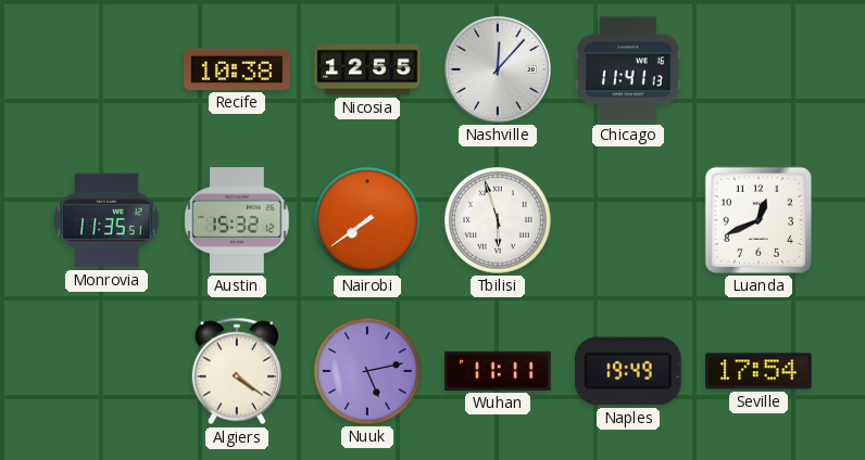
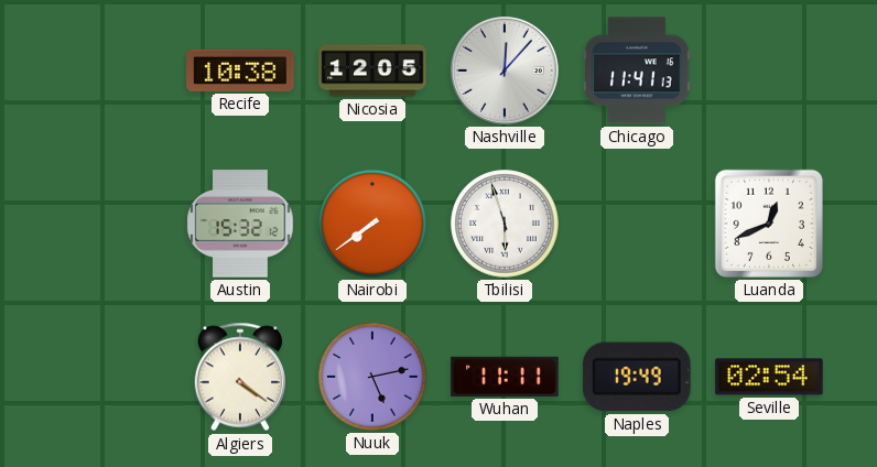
Nicosia: 12:55 -> 12:05 (372, 70)
Monrovia: 11:35 -> none (106, 220)
Seville: 17:54 -> 02:54 (769, 377)
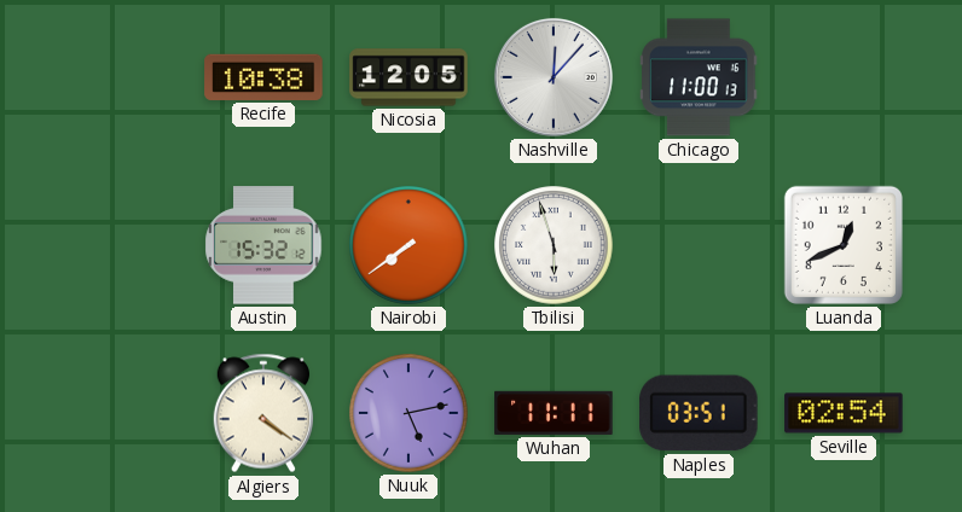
Chicago: 11:41 -> 11:00 (699, 77)
Naples: 19:49 -> 03:51 (700, 413)
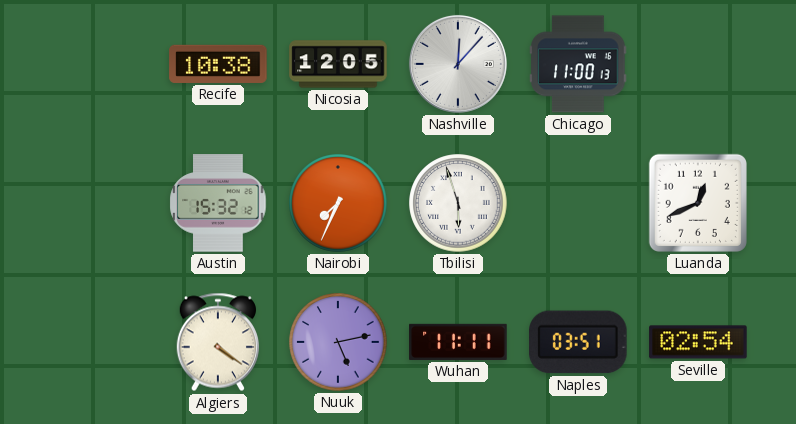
Nairobi: 7:39 -> 7:34 (338, 203)
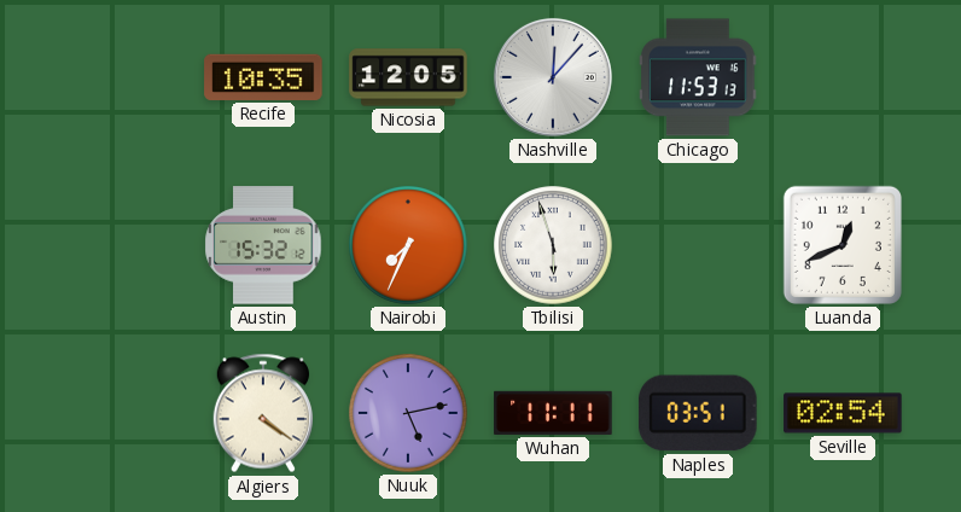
Recife: 10:38 -> 10:35 (263, 77)
Chicago: 11:00 -> 11:53 (698, 77)
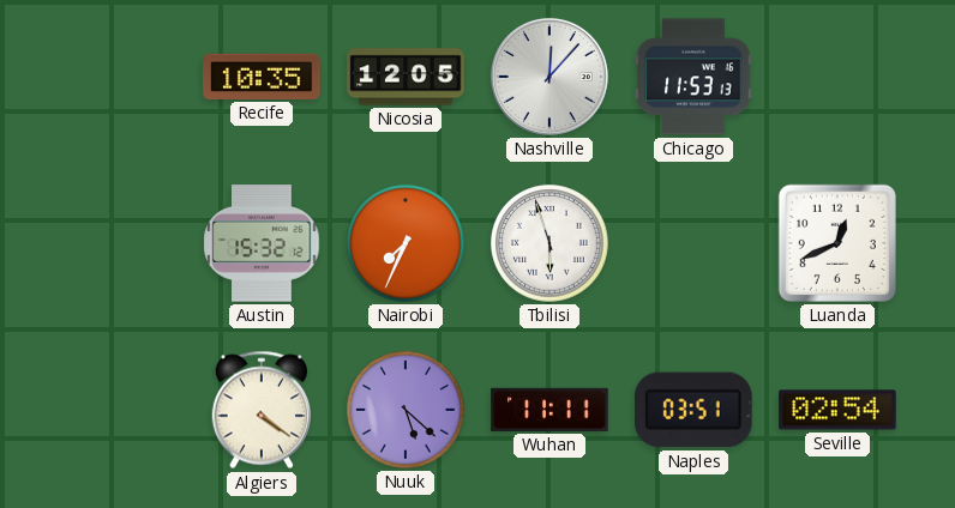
Nuuk: 5:13 -> 5:22 (406, 410)
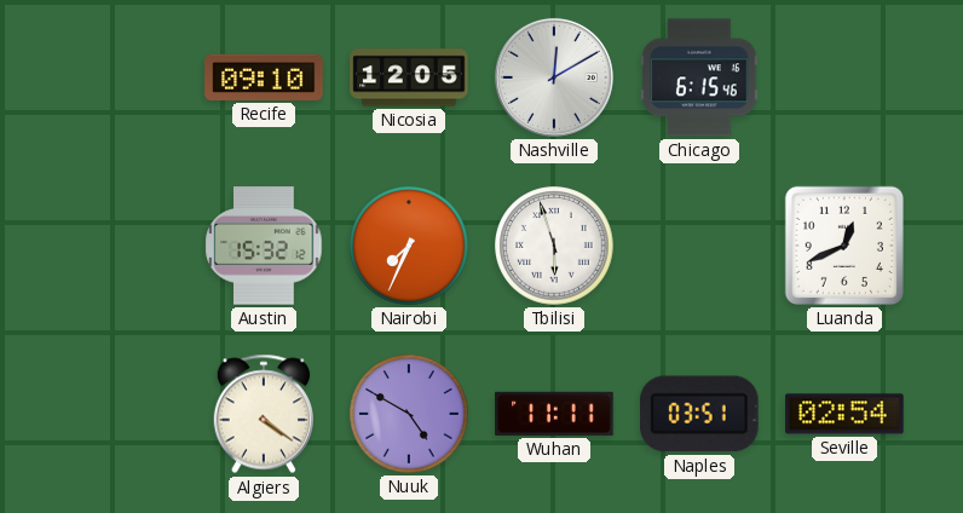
Recife: 10:35 -> 09:10 (264, 77)
Nashville: 12:07 -> 12:10 (554, 77)
Chicago: 11:53 -> 6:15 (699, 77)
Nuuk: 5:22 -> 4:50 (409, 414)
